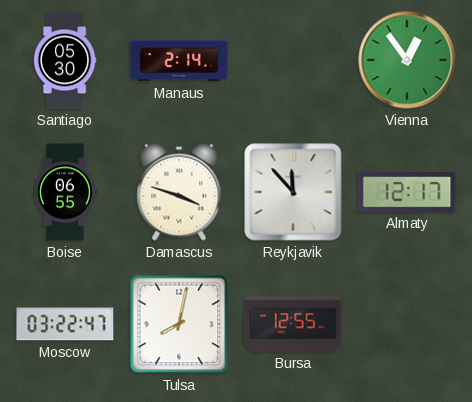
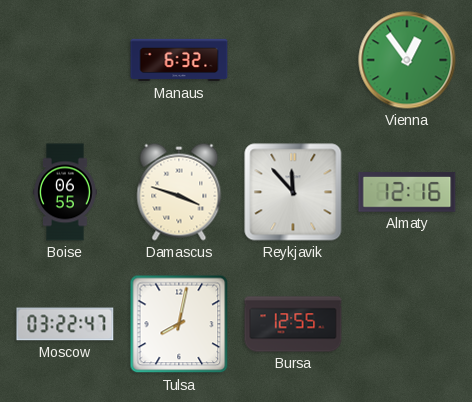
Santiago: 05:30 -> none (65, 60)
Manaus: 2:14 -> 6:32 (179, 60)
Almaty: 12:17 -> 12:16 (407, 192)
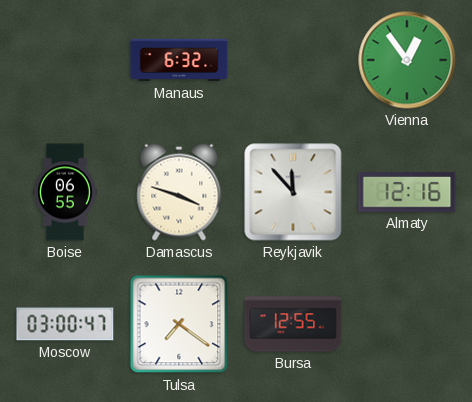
Moscow: 03:22 -> 03:00 (65, 324)
Tulsa: 8:02 -> 7:21 (179, 324)
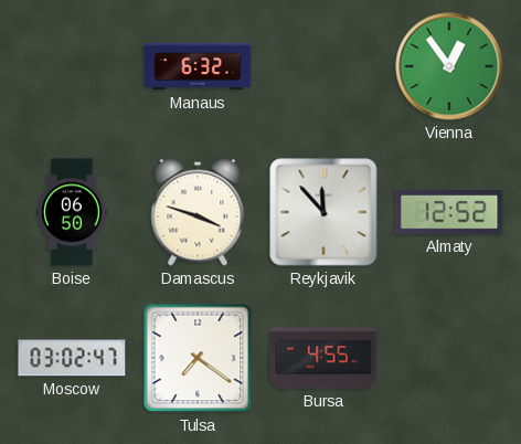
Boise: 06:55 -> 06:50 (73, 212)
Almaty: 12:16 -> 12:52 (449, 212)
Moscow: 03:00 -> 03:02 (72, 358)
Bursa: 12:55 -> 4:55 (323, 358)
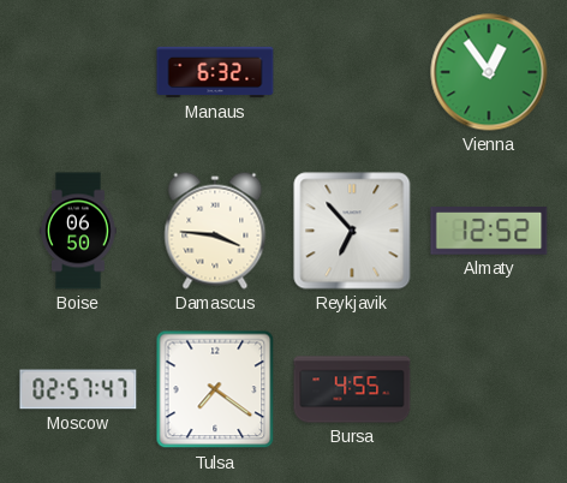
Damascus: 3:48 -> 3:46 (215, 231)
Reykjavik: 11:53 -> 6:53 (352, 231)
Moscow: 03:02 -> 02:57 (78, 389)
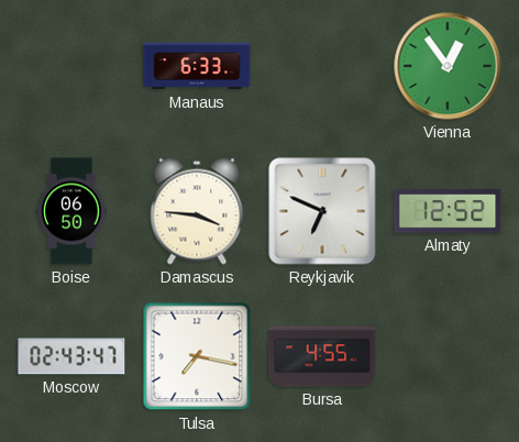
Manaus: 6:32 -> 6:33 (197, 66)
Reykjavik: 6:53 -> 6:49 (322, 211)
Moscow: 02:57 -> 02:43 (71, 356)
Tulsa: 7:21 -> 7:17 (197, 356)
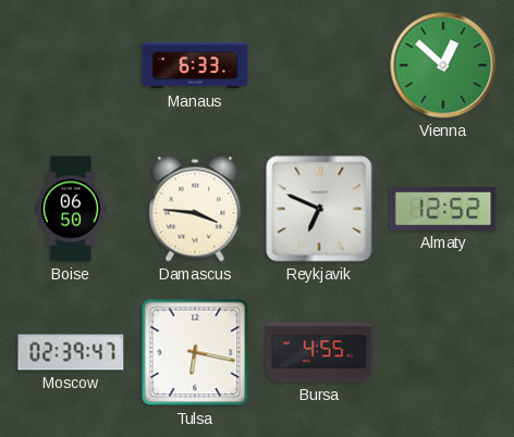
Vienna: 12:54 -> 12:52 (443, 65)
Moscow: 02:43 -> 02:39 (71, 352)
Tulsa: 7:17 -> 6:17 (195, 352)
